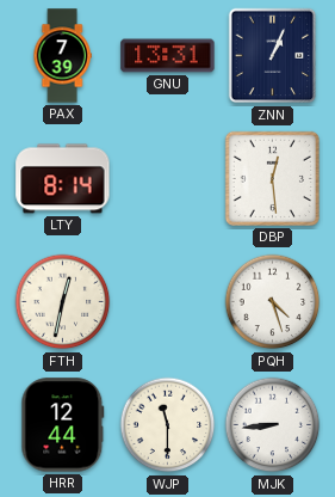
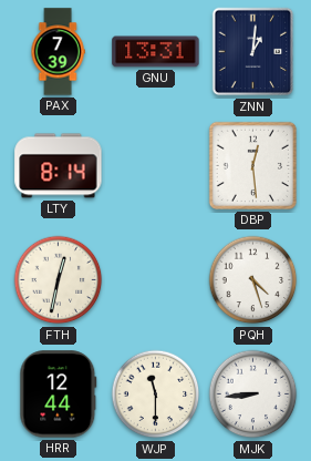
ZNN: 1:04 -> 1:01 (253, 52)
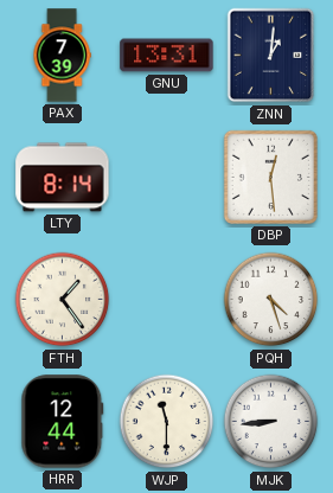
FTH: 12:32 -> 1:24 (63, 300)
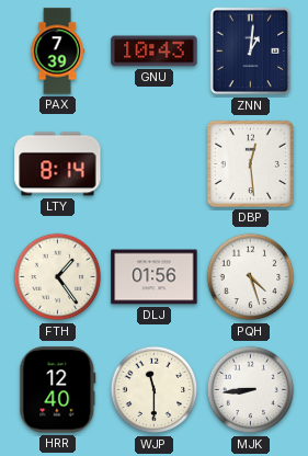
GNU: 13:31 -> 10:43 (155, 52)
DLJ: none -> 01:56 (155, 277)
HRR: 12:44 -> 12:40 (58, 390)
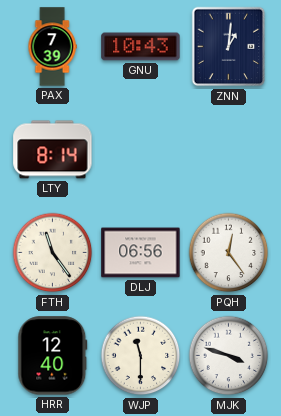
DBP: 12:29 -> none (250, 163)
FTH: 1:24 -> 11:24 (53, 253)
DLJ: 01:56 -> 06:56 (141, 253)
PQH: 4:27 -> 12:24 (229, 253)
MJK: 8:44 -> 3:48 (229, 356)
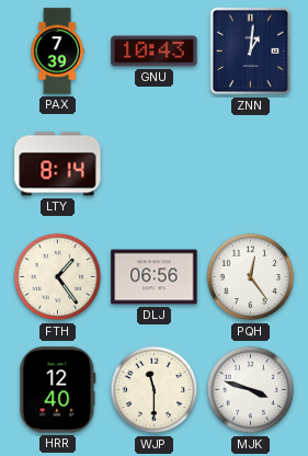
FTH: 11:24 -> 1:24 (58, 277)
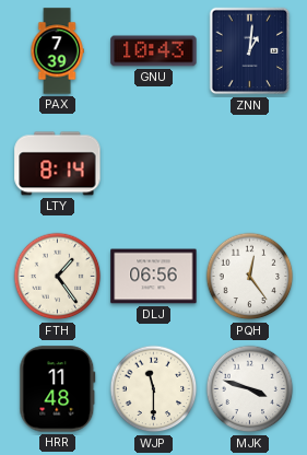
HRR: 12:40 -> 11:48 (58, 389)
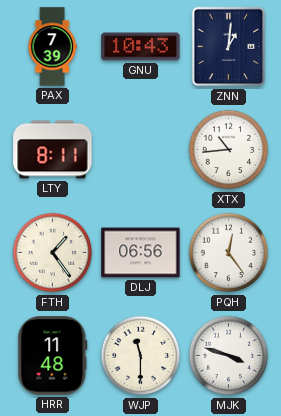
LTY: 8:14 -> 8:11 (53, 150)
XTX: none -> 10:44 (229, 150)
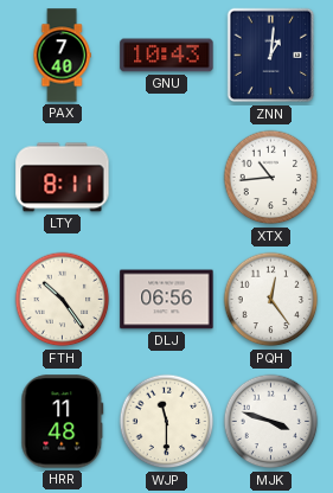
PAX: 7:39 -> 7:40 (62, 56)
FTH: 1:24 -> 10:24 (63, 300)
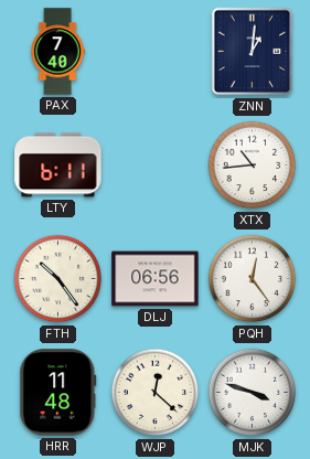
GNU: 10:43 -> none (167, 56)
LTY: 8:11 -> 6:11 (58, 166)
WJP: 11:30 -> 12:22 (156, 393)
